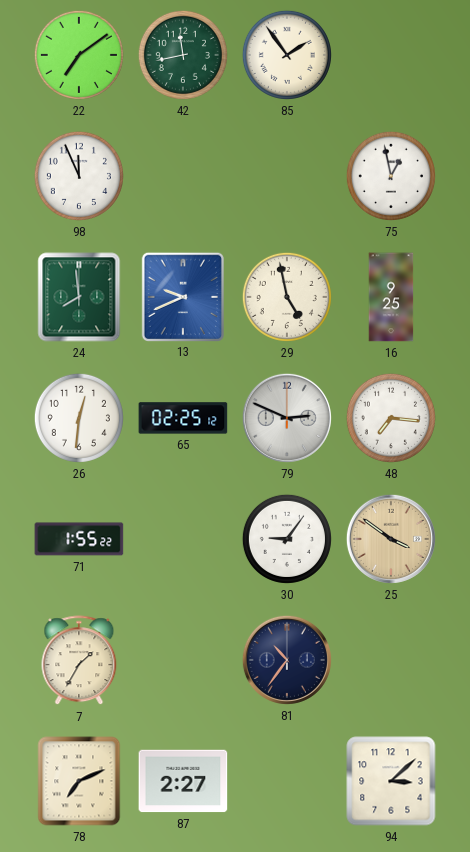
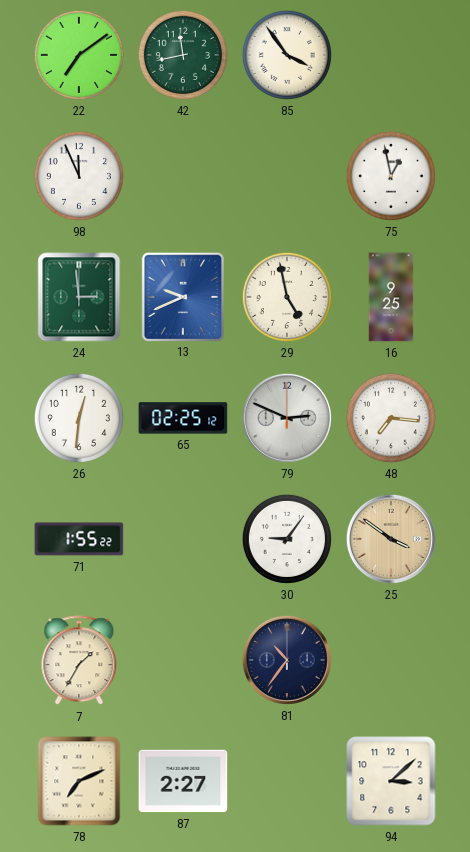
85: 1:54 -> 3:54 (287, 55)
24: 7:59 -> 2:59 (79, 297)
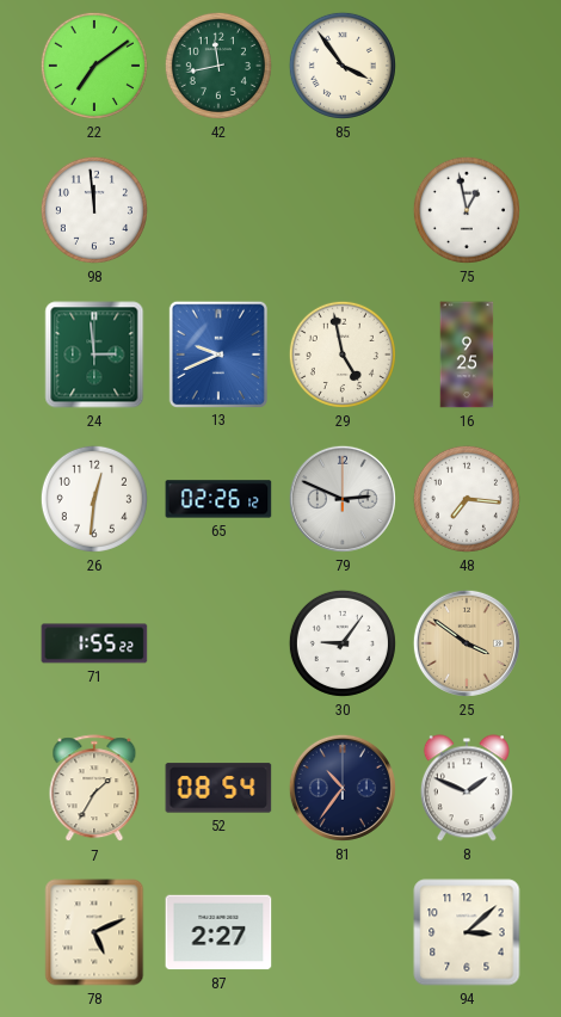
98: 11:56 -> 11:59 (94, 210)
65: 02:25 -> 02:26 (218, 499)
52: none -> 08:54 (218, 788)
8: none -> 1:49 (467, 788)
78: 7:11 -> 5:11 (94, 932)
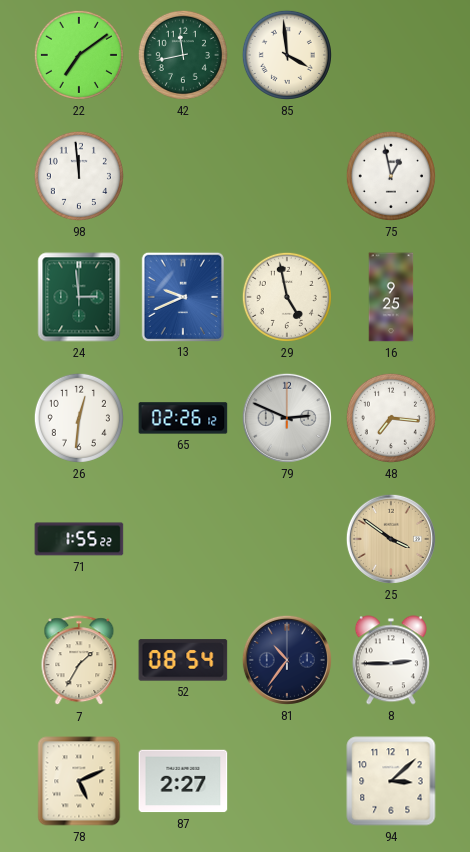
85: 3:54 -> 3:59 (287, 55)
30: 9:06 -> none (343, 643)
8: 1:49 -> 2:45 (391, 660)
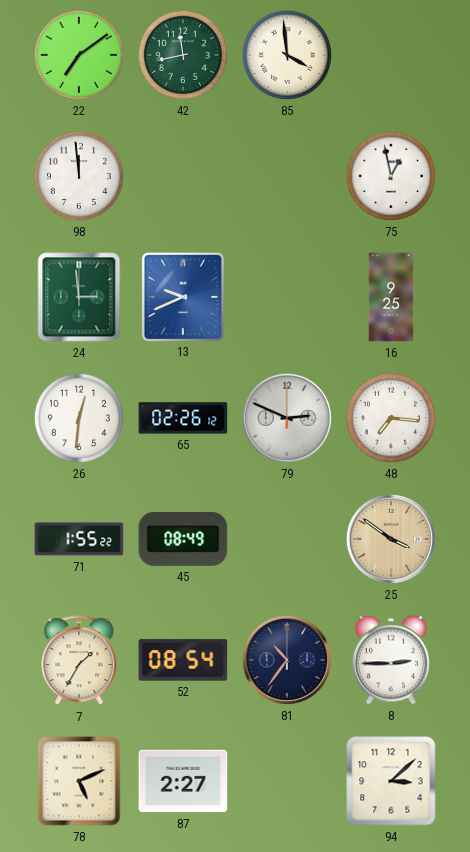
29: 4:58 -> none (287, 297)
45: none -> 08:49 (183, 539)
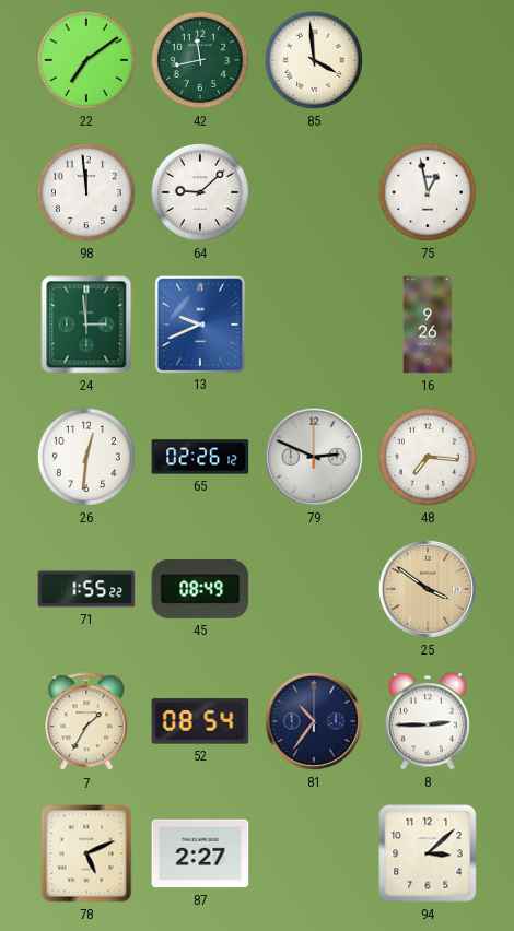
64: none -> 9:08 (200, 192)
16: 9:25 -> 9:26 (428, 325)
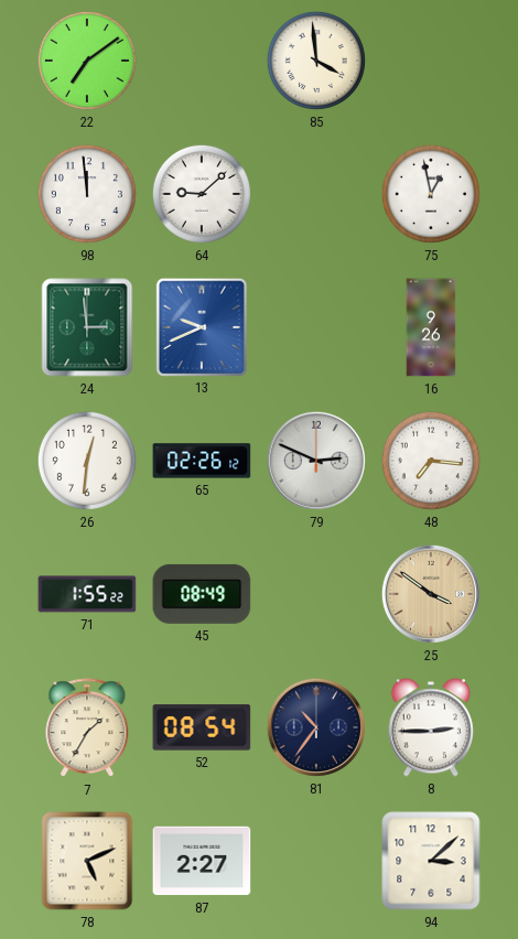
42: 11:43 -> none (200, 60)
